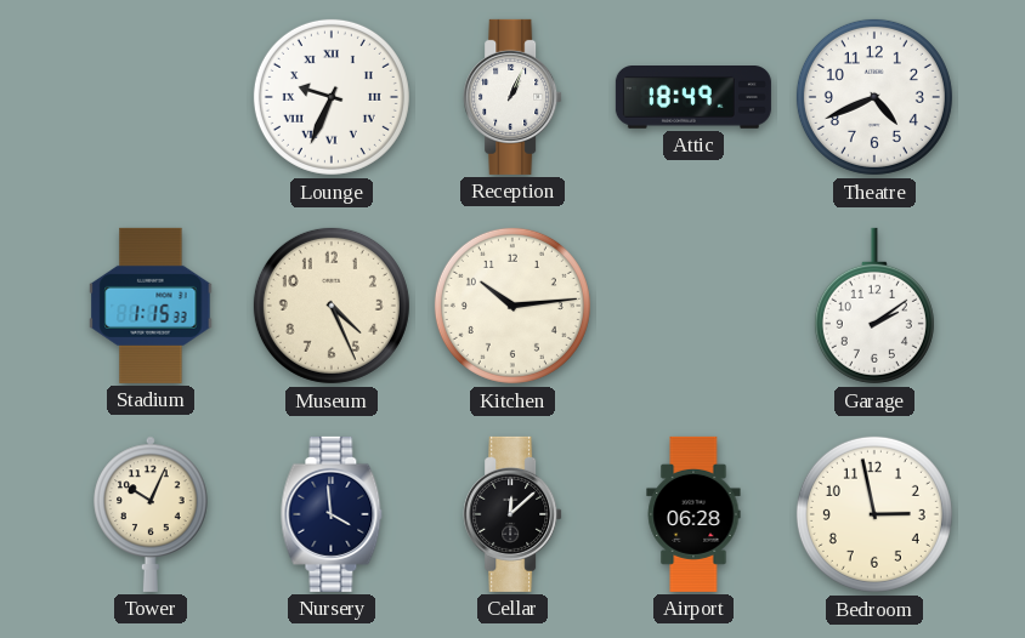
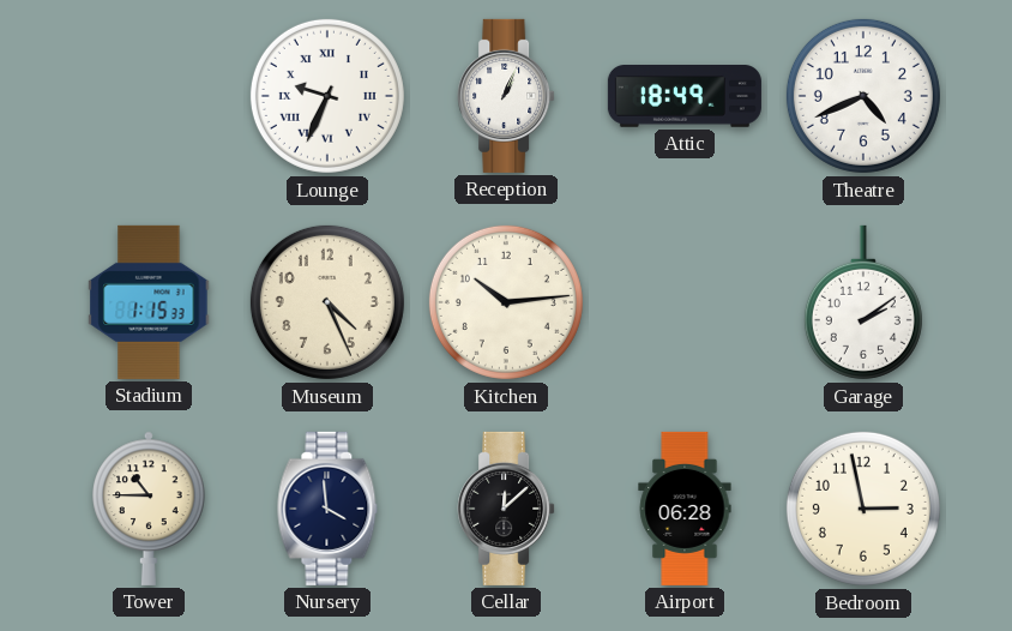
Tower: 10:04 -> 10:45 (149, 509)
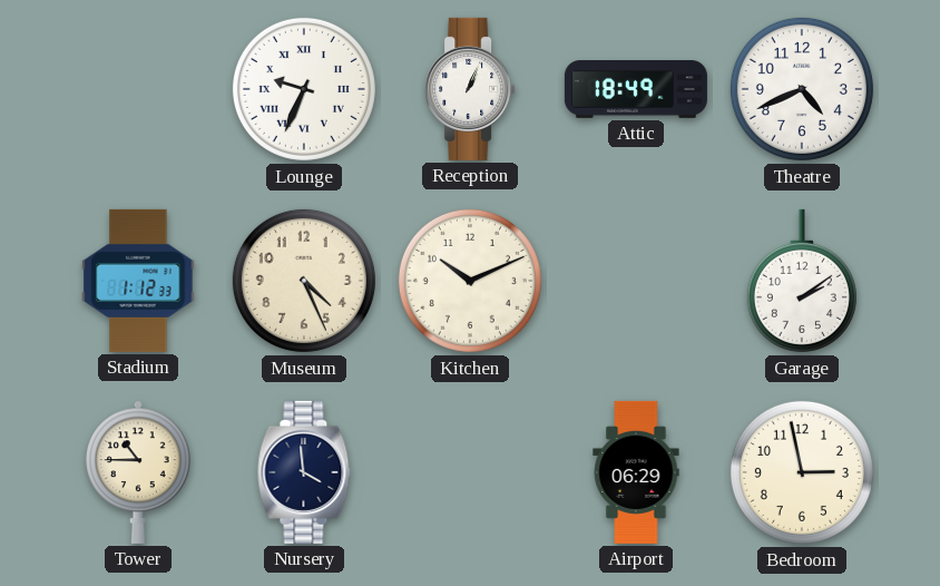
Stadium: 1:15 -> 1:12 (138, 281)
Kitchen: 10:14 -> 10:11 (470, 281)
Cellar: 12:08 -> none (506, 509)
Airport: 06:28 -> 06:29 (636, 472)
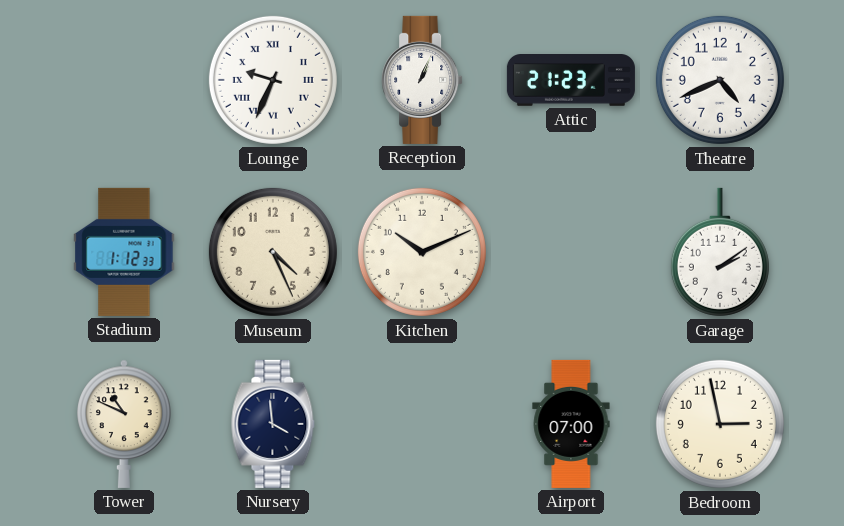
Attic: 18:49 -> 21:23 (571, 81)
Tower: 10:45 -> 10:49 (124, 424)
Airport: 06:29 -> 07:00 (571, 424)
